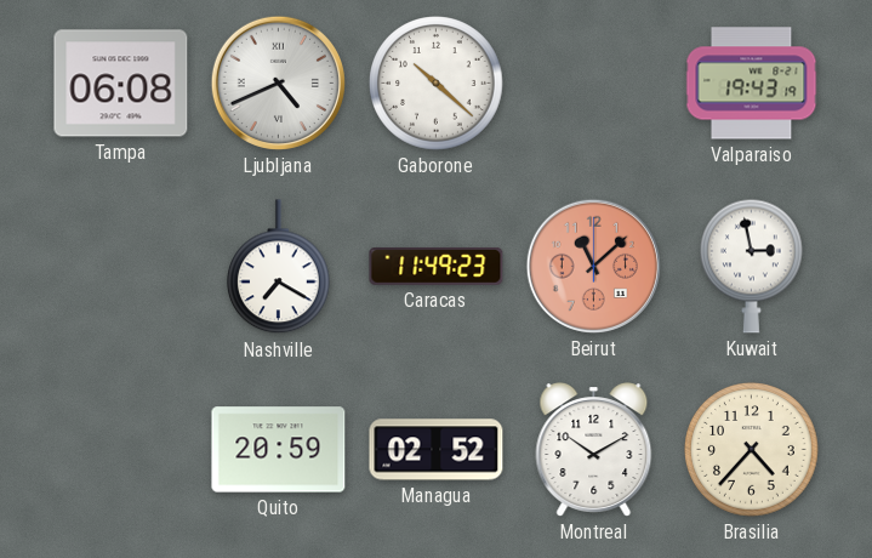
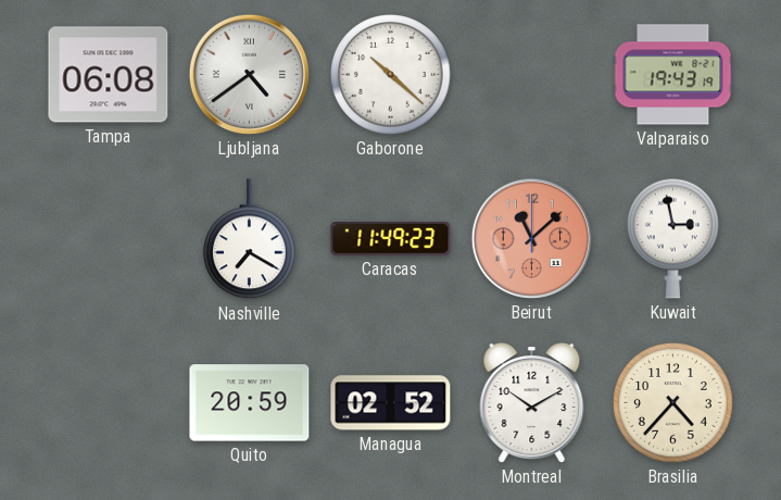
Ljubljana: 4:41 -> 4:39 (249, 74)
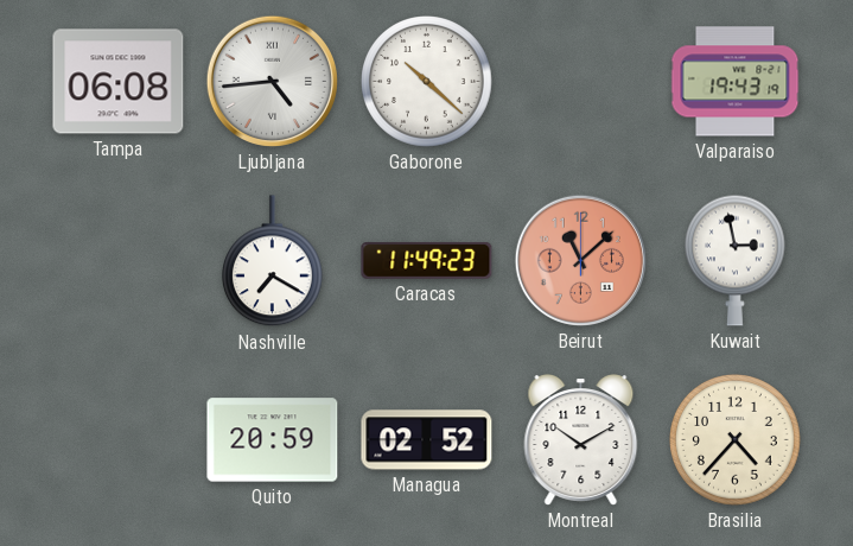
Ljubljana: 4:39 -> 4:44 (272, 81)
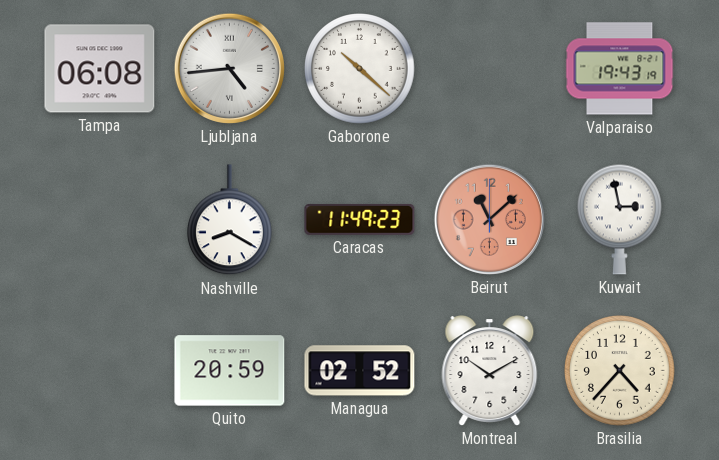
Nashville: 7:20 -> 8:20 (230, 220)
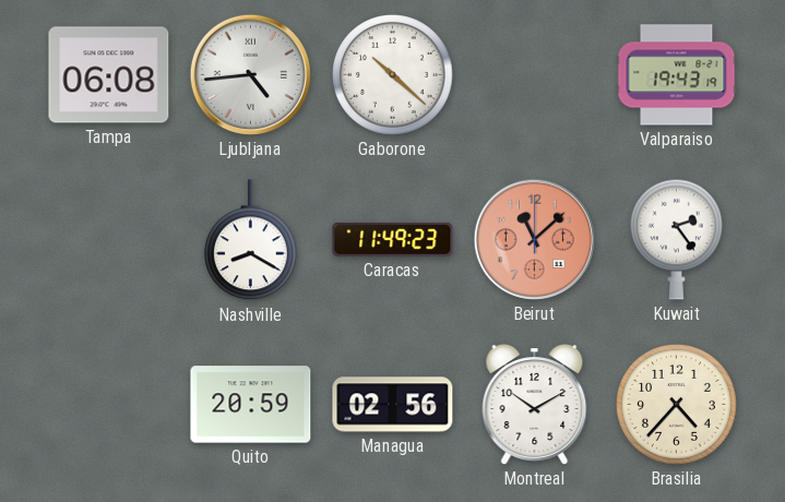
Kuwait: 2:58 -> 2:24 (677, 239)
Managua: 02:52 -> 02:56 (393, 405)
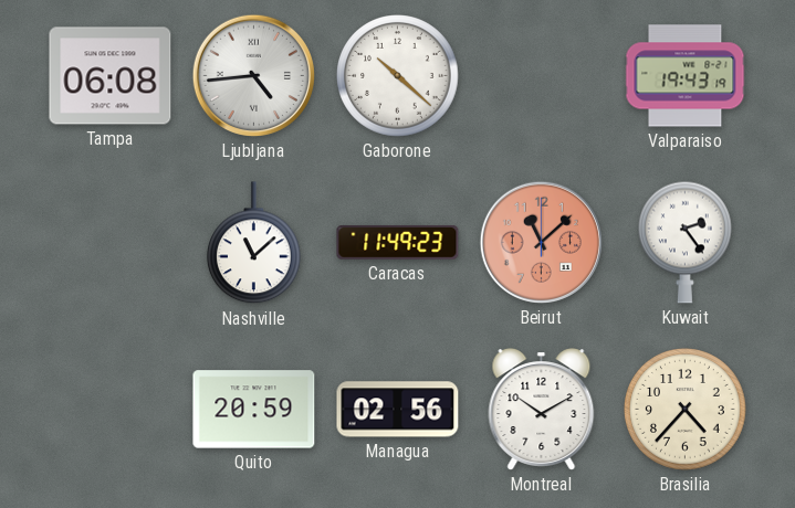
Nashville: 8:20 -> 11:08 (254, 243)
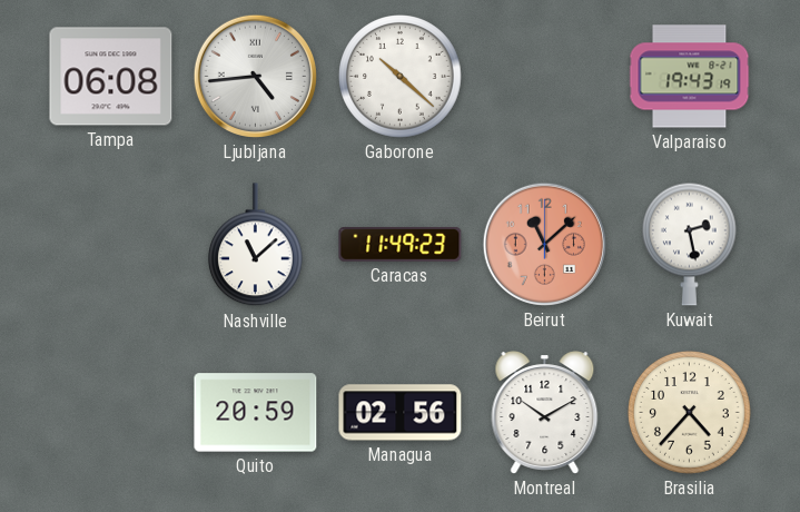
Kuwait: 2:24 -> 2:28 (690, 244)
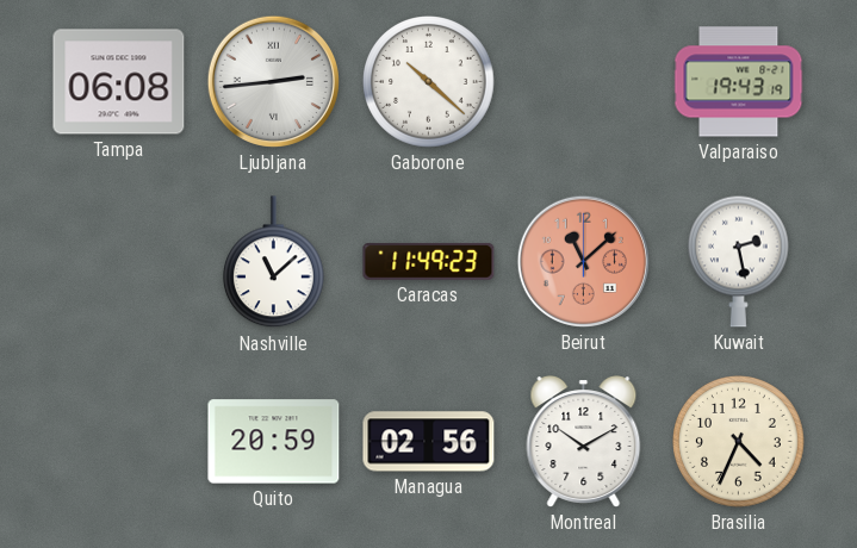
Ljubljana: 4:44 -> 2:44 (273, 81)
Brasilia: 4:37 -> 4:34 (739, 442)
